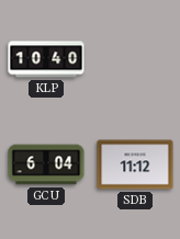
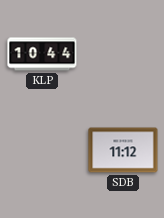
KLP: 10:40 -> 10:44 (42, 54)
GCU: 6:04 -> none (46, 164)
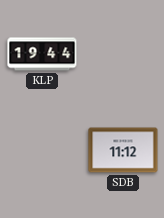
KLP: 10:44 -> 19:44 (42, 54)
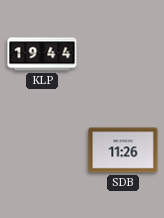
SDB: 11:12 -> 11:26 (123, 150)
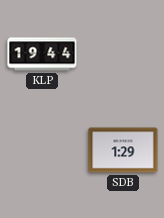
SDB: 11:26 -> 1:29 (123, 150)
